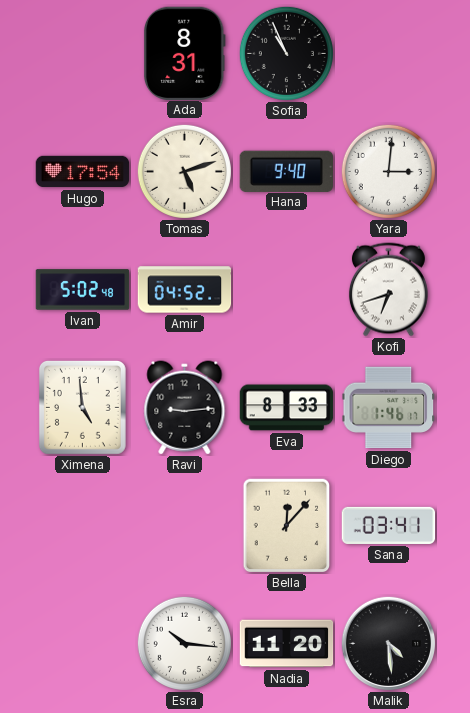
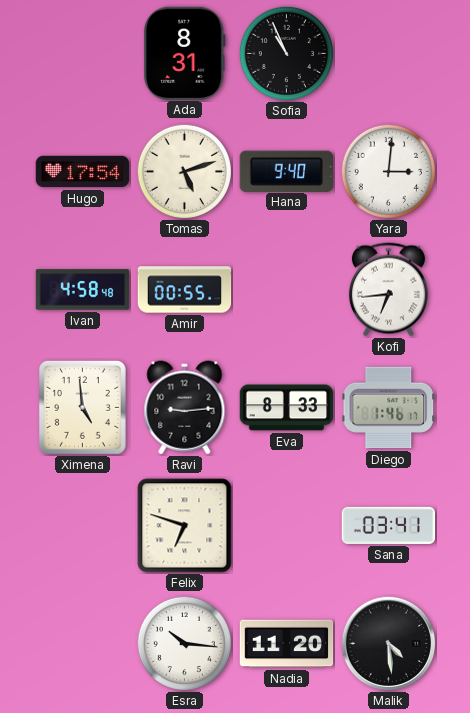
Ivan: 5:02 -> 4:58 (83, 290)
Amir: 04:52 -> 00:55 (185, 290)
Kofi: 6:42 -> 6:44 (388, 290)
Felix: none -> 6:48 (185, 526)
Bella: 12:07 -> none (287, 526)
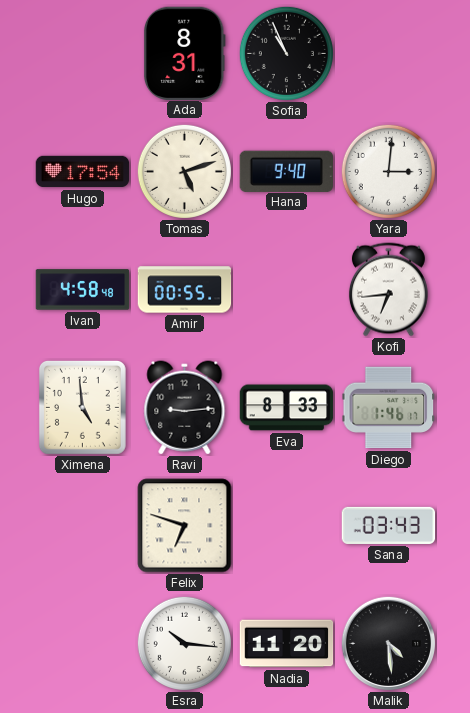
Sana: 03:41 -> 03:43 (389, 525)
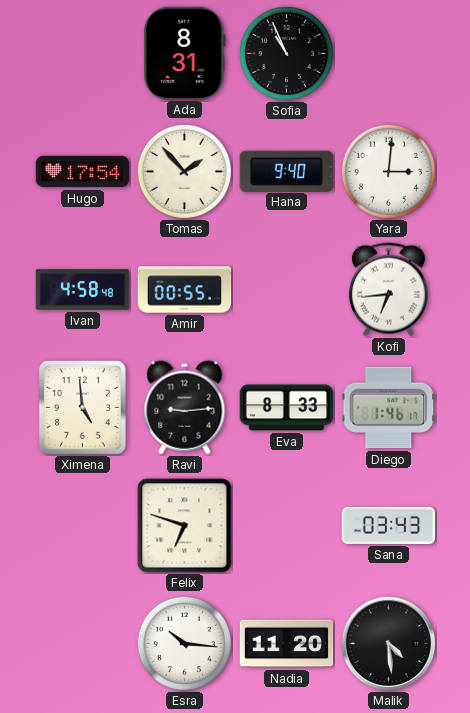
Tomas: 5:12 -> 1:53 (184, 171)
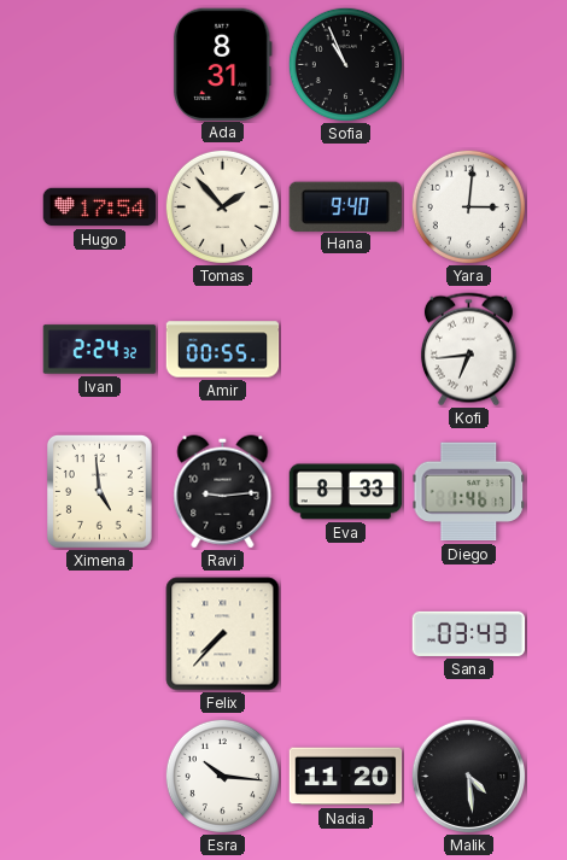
Ivan: 4:58 -> 2:24 (100, 350)
Felix: 6:48 -> 7:37 (223, 634)
